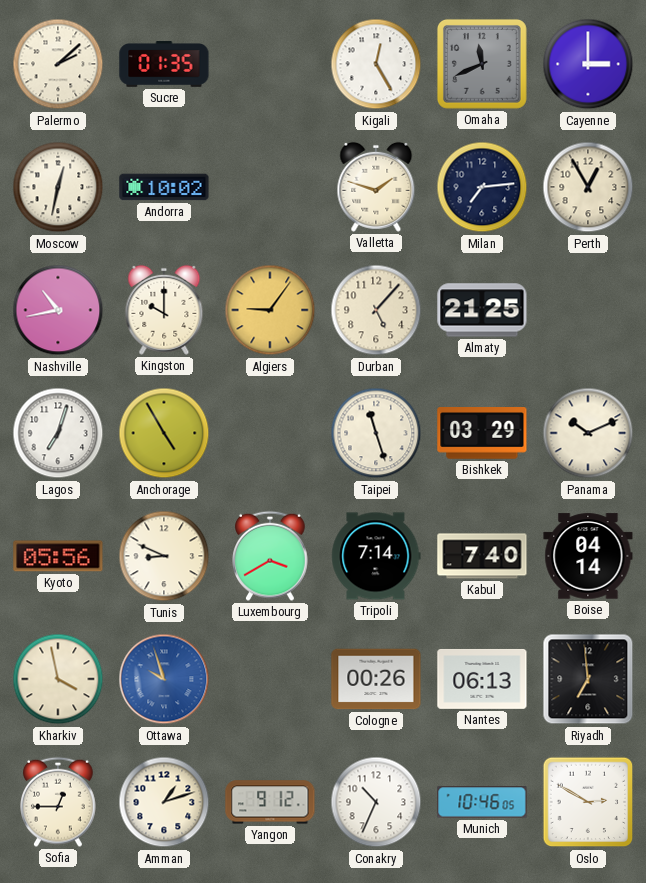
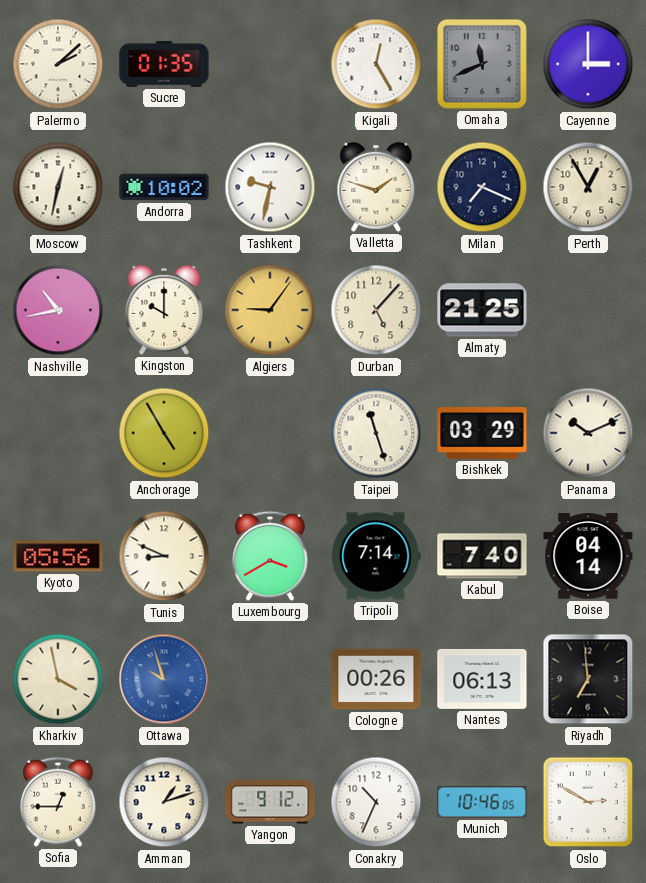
Tashkent: none -> 9:32 (270, 187)
Milan: 7:14 -> 7:19 (482, 187)
Lagos: 7:03 -> none (58, 433)
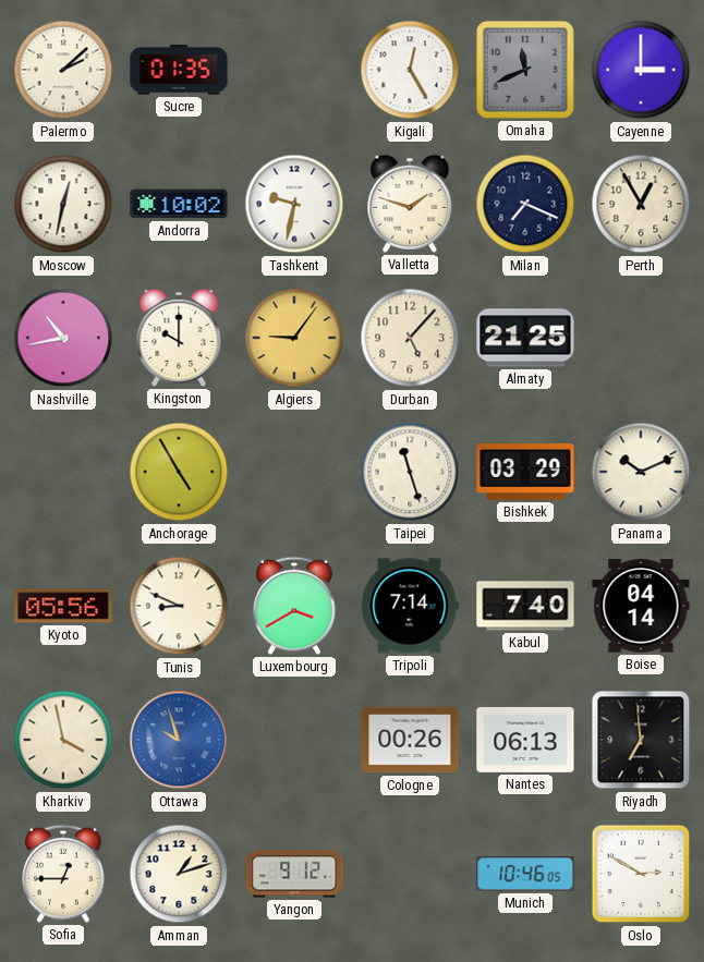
Conakry: 10:34 -> none (376, 802)
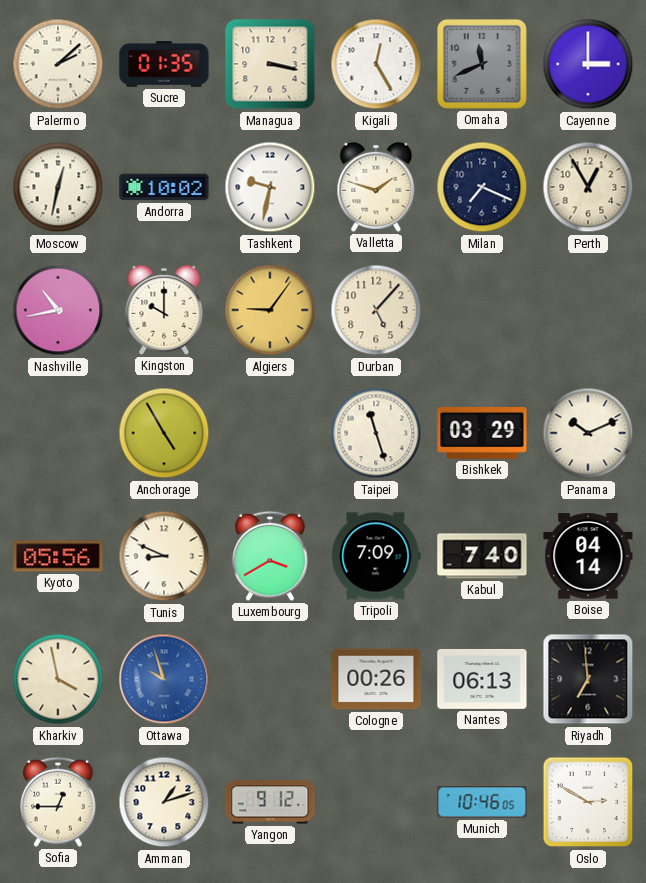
Managua: none -> 3:17 (270, 64)
Almaty: 21:25 -> none (525, 338)
Tripoli: 7:14 -> 7:09 (376, 556)
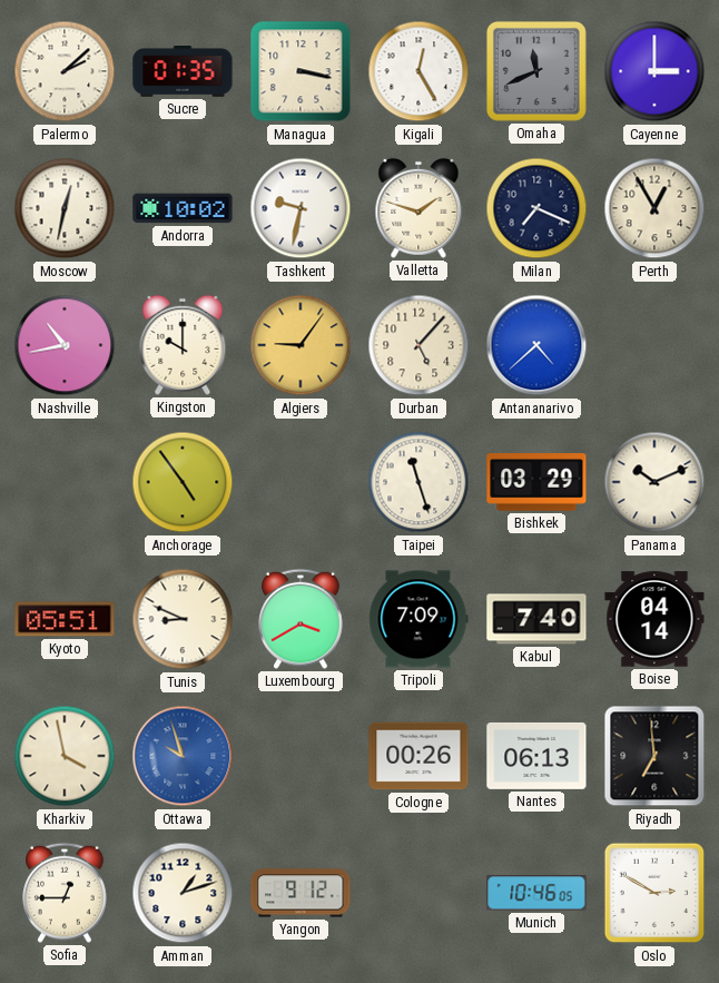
Antananarivo: none -> 4:38 (536, 345)
Anchorage: 4:55 -> 4:54 (183, 482)
Kyoto: 05:56 -> 05:51 (65, 619)
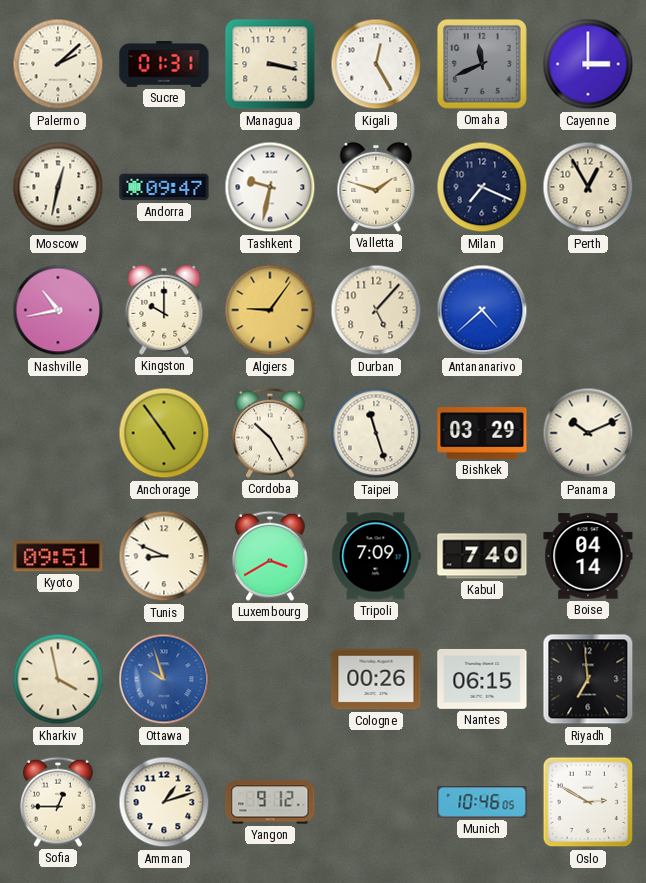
Sucre: 01:35 -> 01:31 (164, 64)
Andorra: 10:02 -> 09:47 (164, 187)
Cordoba: none -> 10:25 (271, 433)
Kyoto: 05:51 -> 09:51 (58, 556)
Nantes: 06:13 -> 06:15 (482, 679)
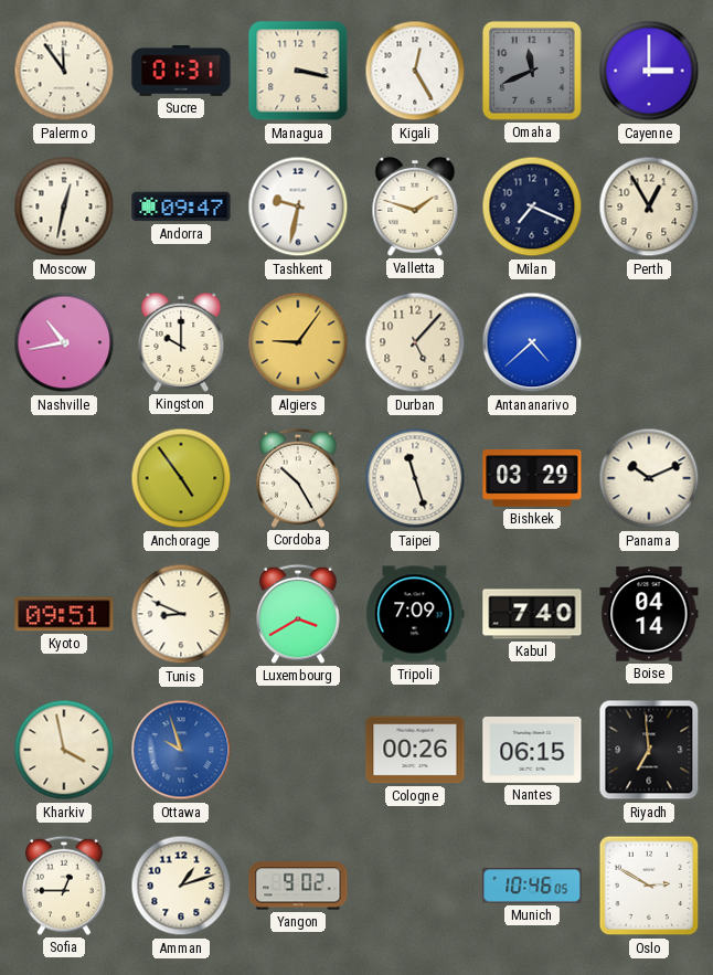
Palermo: 2:08 -> 11:54 (64, 71)
Yangon: 9:12 -> 9:02 (298, 886)
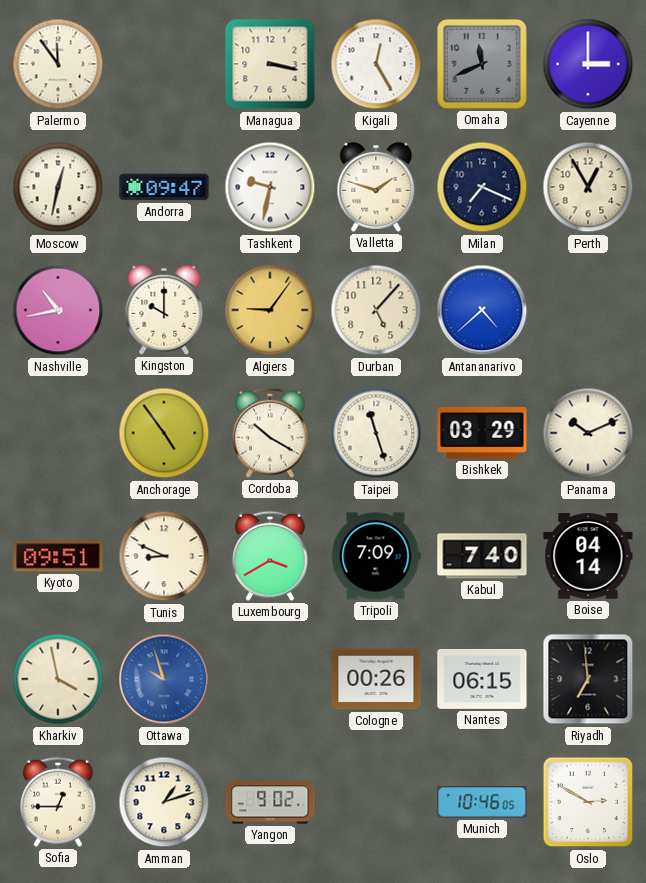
Sucre: 01:31 -> none (181, 71)
Cordoba: 10:25 -> 10:20 (271, 433)
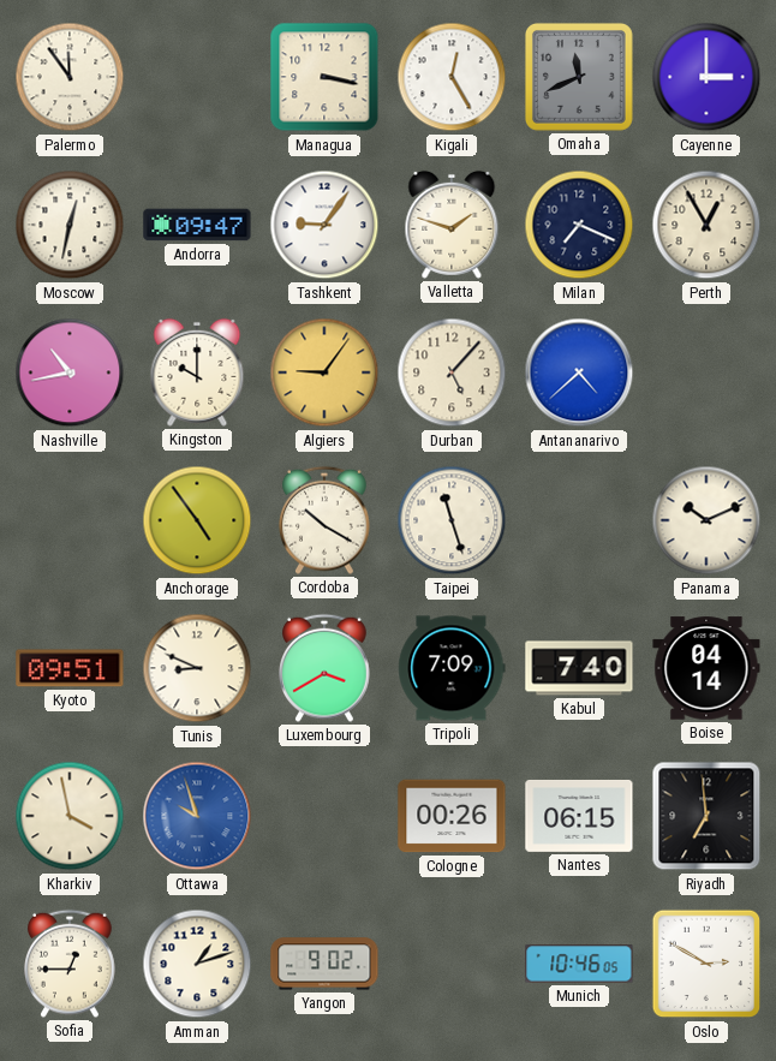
Tashkent: 9:32 -> 9:06 (324, 225)
Bishkek: 03:29 -> none (482, 434)
